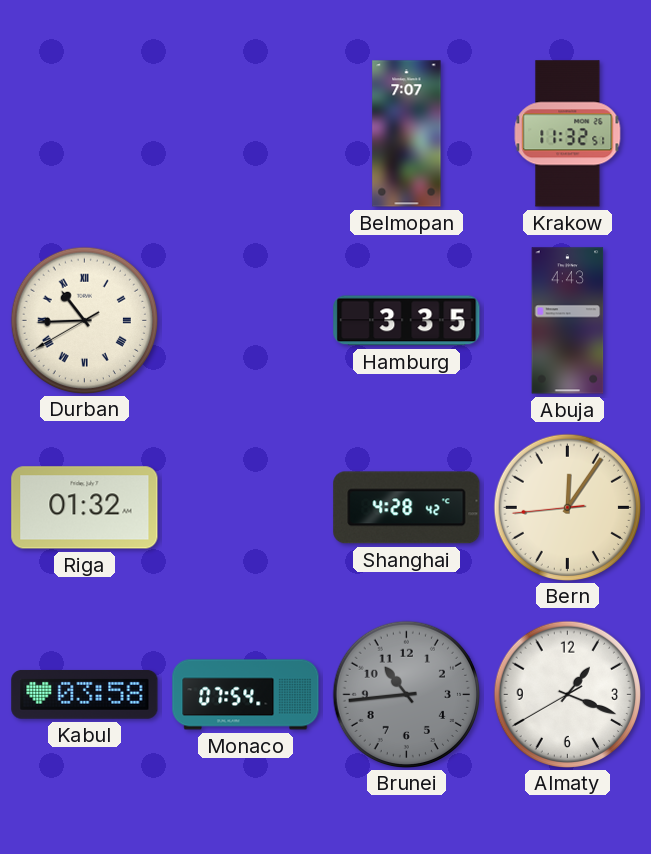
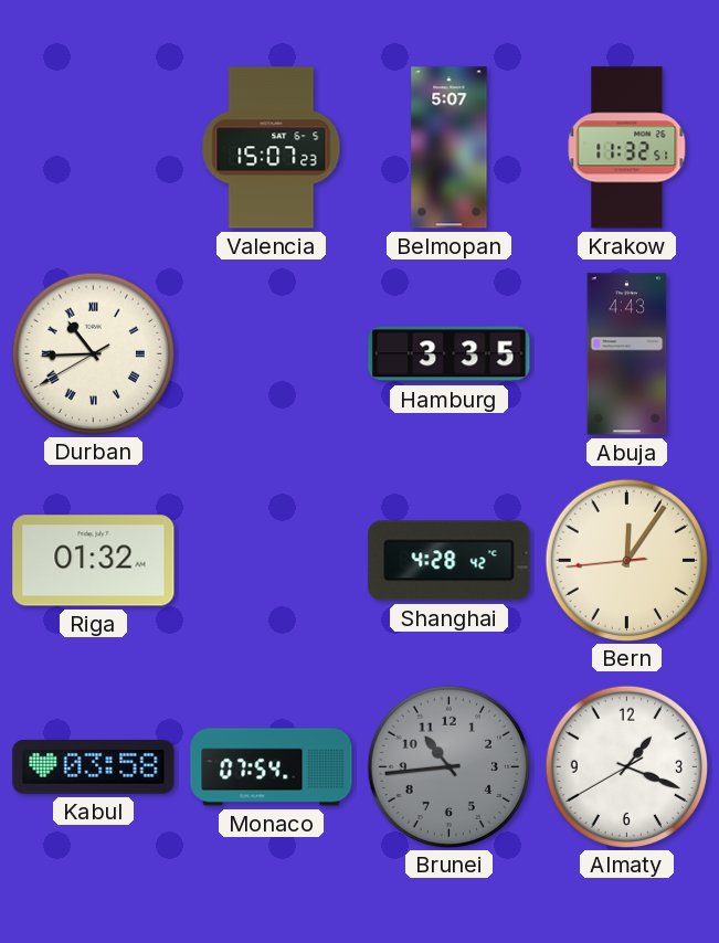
Valencia: none -> 15:07 (272, 148)
Belmopan: 7:07 -> 5:07 (450, 148)
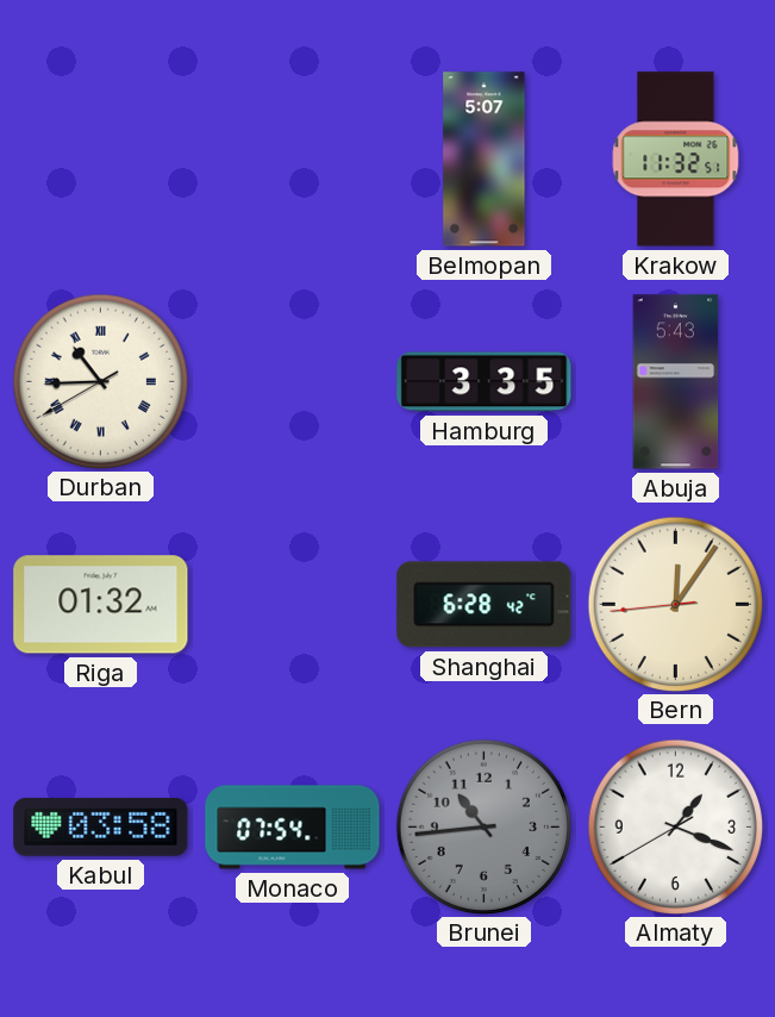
Valencia: 15:07 -> none (272, 148)
Abuja: 4:43 -> 5:43 (676, 382)
Shanghai: 4:28 -> 6:28 (485, 605)
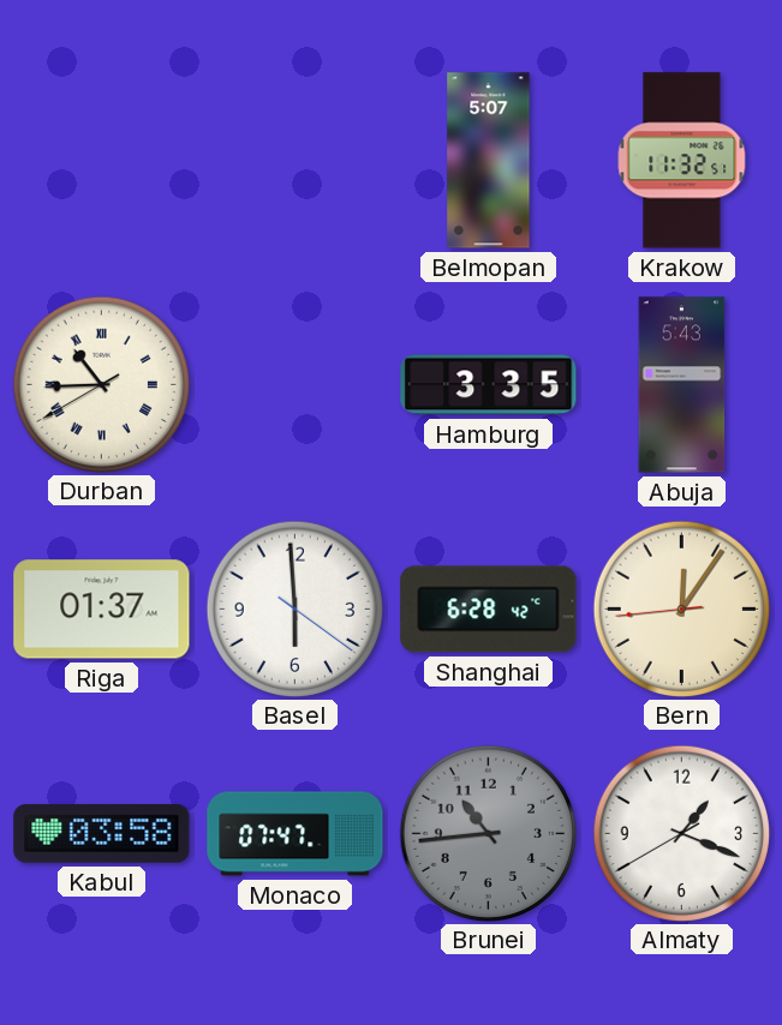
Riga: 01:32 -> 01:37 (102, 610)
Basel: none -> 5:59 (294, 609)
Monaco: 07:54 -> 07:47 (296, 834)
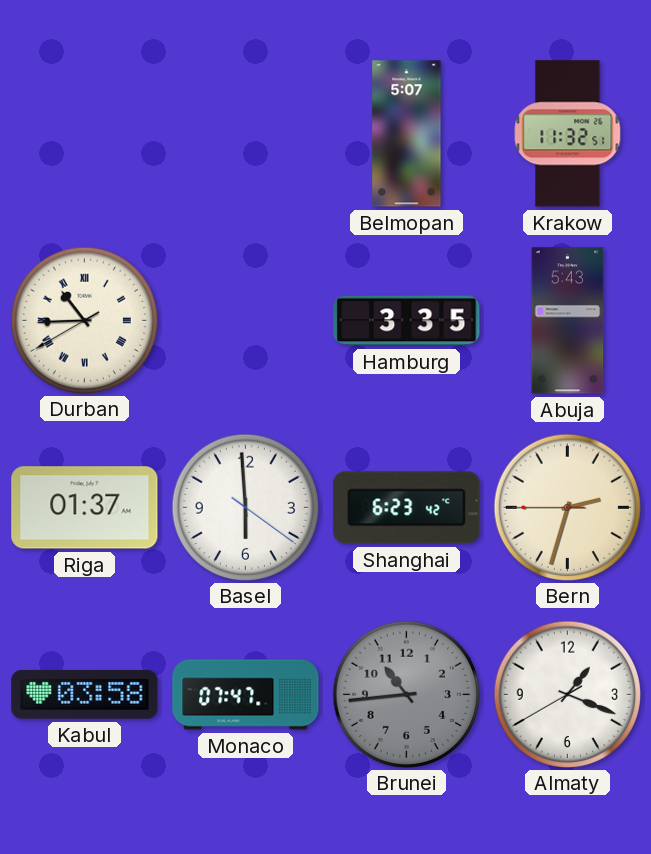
Shanghai: 6:28 -> 6:23 (407, 508)
Bern: 12:05 -> 2:32 (567, 507)
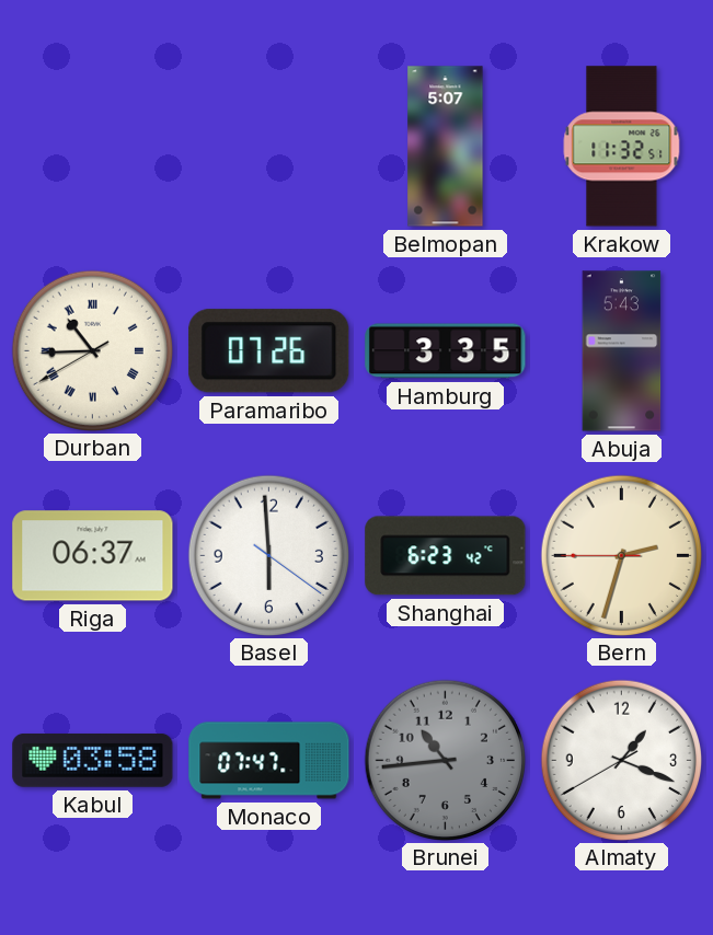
Paramaribo: none -> 07:26 (269, 351)
Riga: 01:37 -> 06:37 (93, 556)
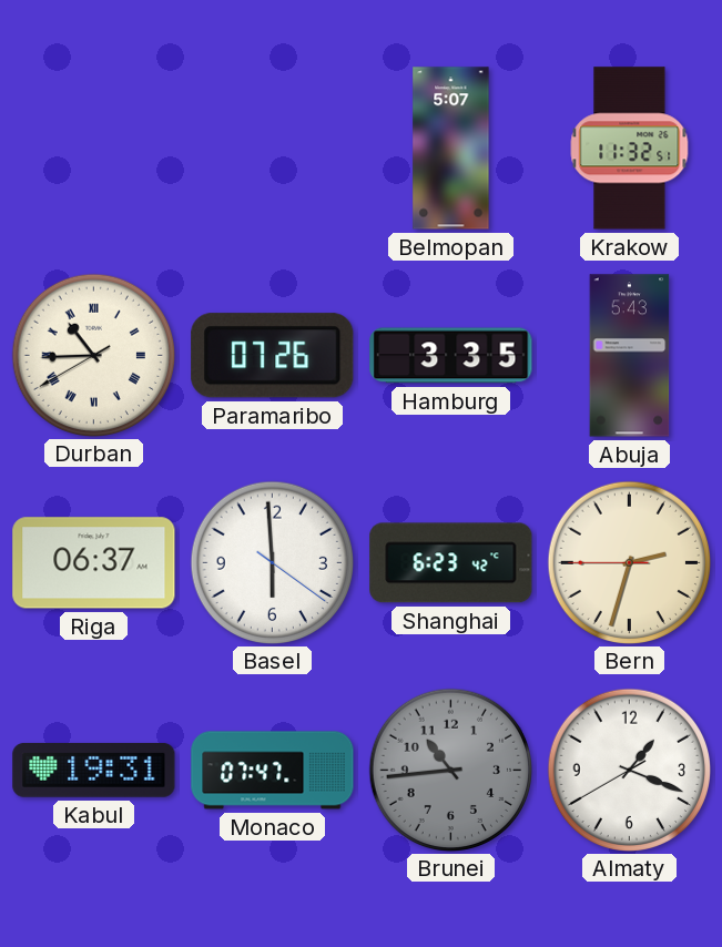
Kabul: 03:58 -> 19:31 (94, 770)
